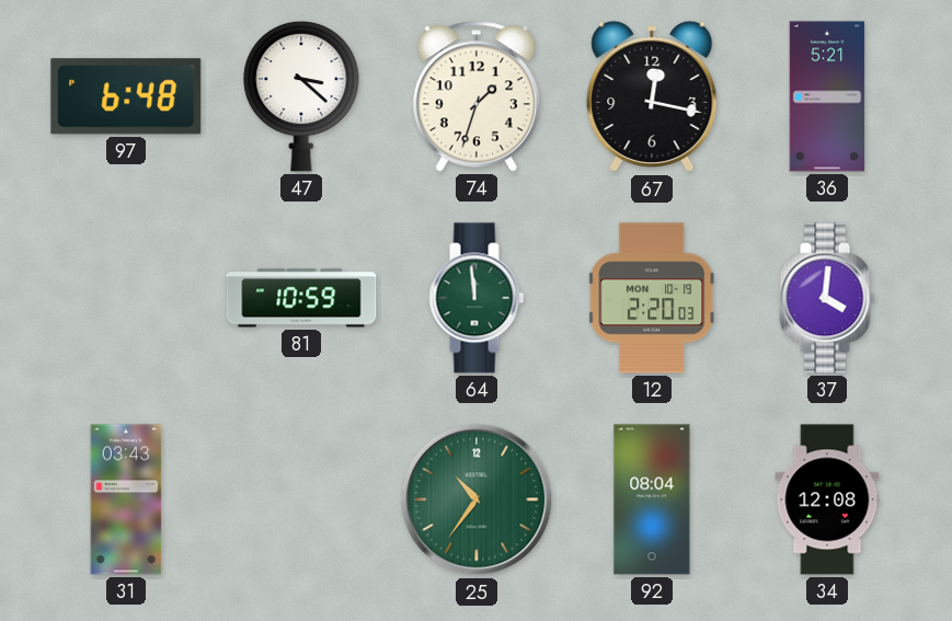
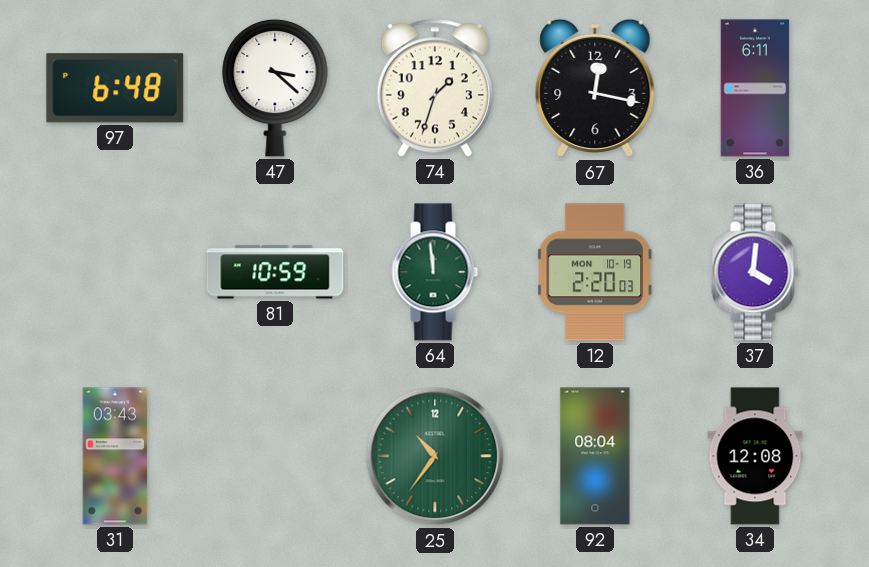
36: 5:21 -> 6:11 (755, 88)
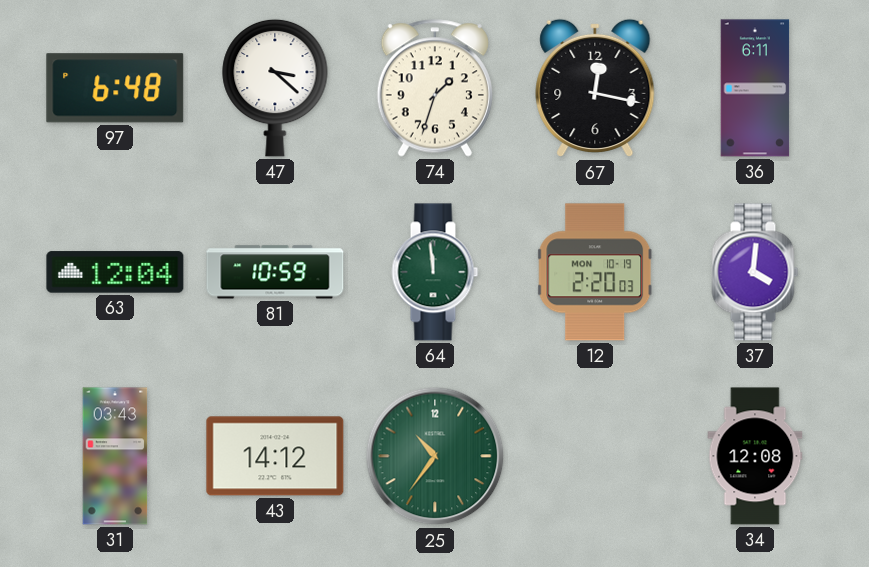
63: none -> 12:04 (115, 272)
43: none -> 14:12 (275, 456)
92: 08:04 -> none (595, 456)
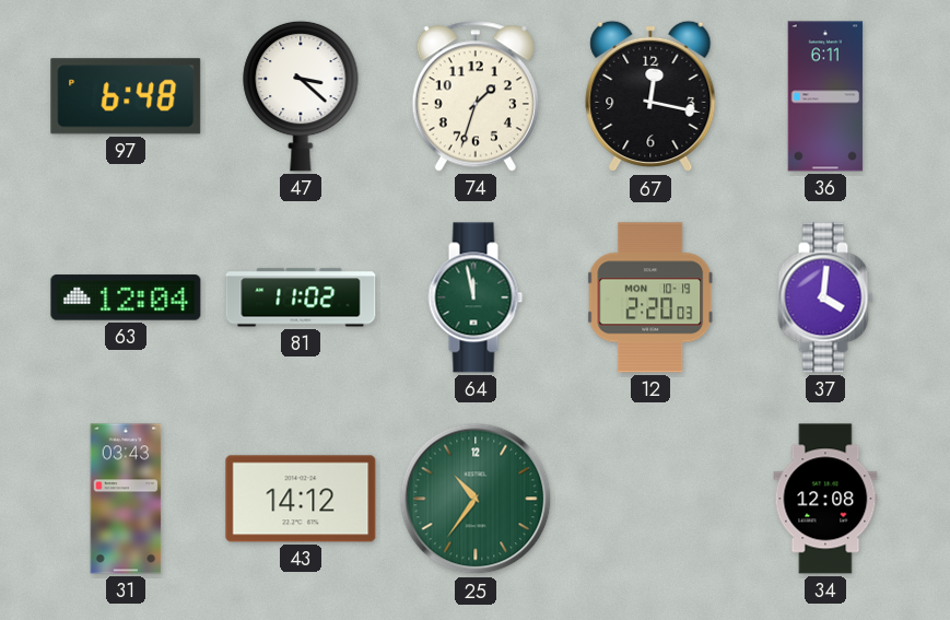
81: 10:59 -> 11:02 (301, 297)
64: 11:59 -> 11:58 (476, 297)
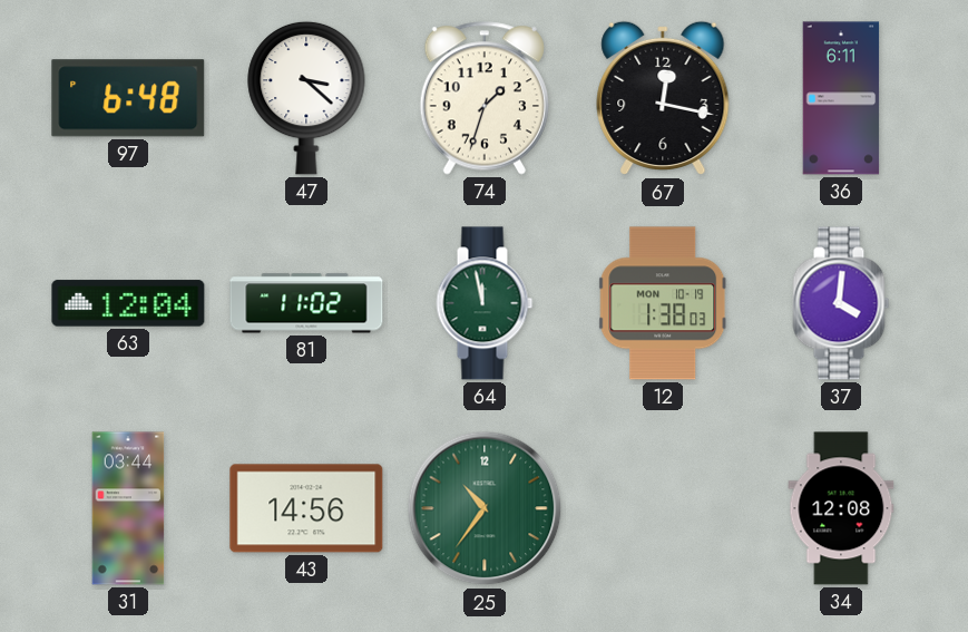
12: 2:20 -> 1:38 (663, 303)
31: 03:43 -> 03:44 (128, 508)
43: 14:12 -> 14:56 (306, 508)
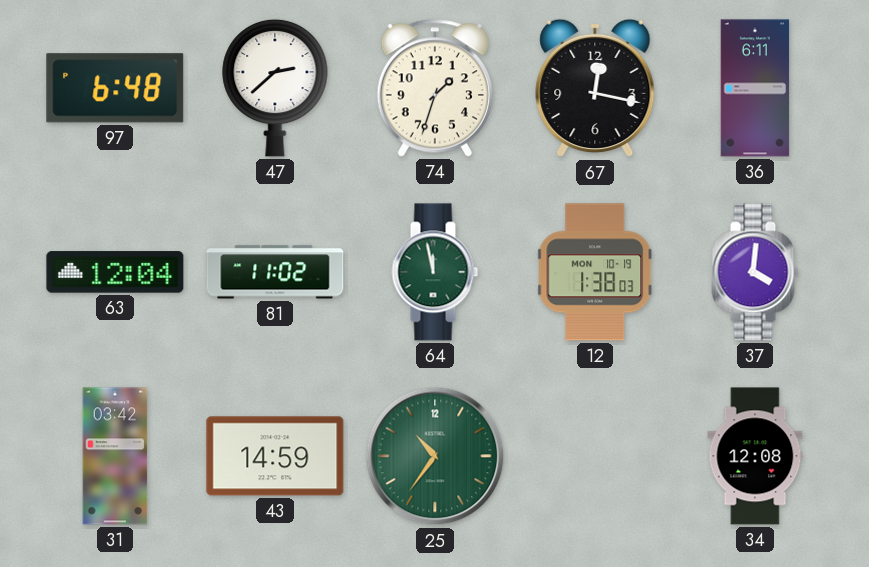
47: 3:22 -> 2:38 (275, 88)
31: 03:44 -> 03:42 (115, 456)
43: 14:56 -> 14:59 (275, 456)
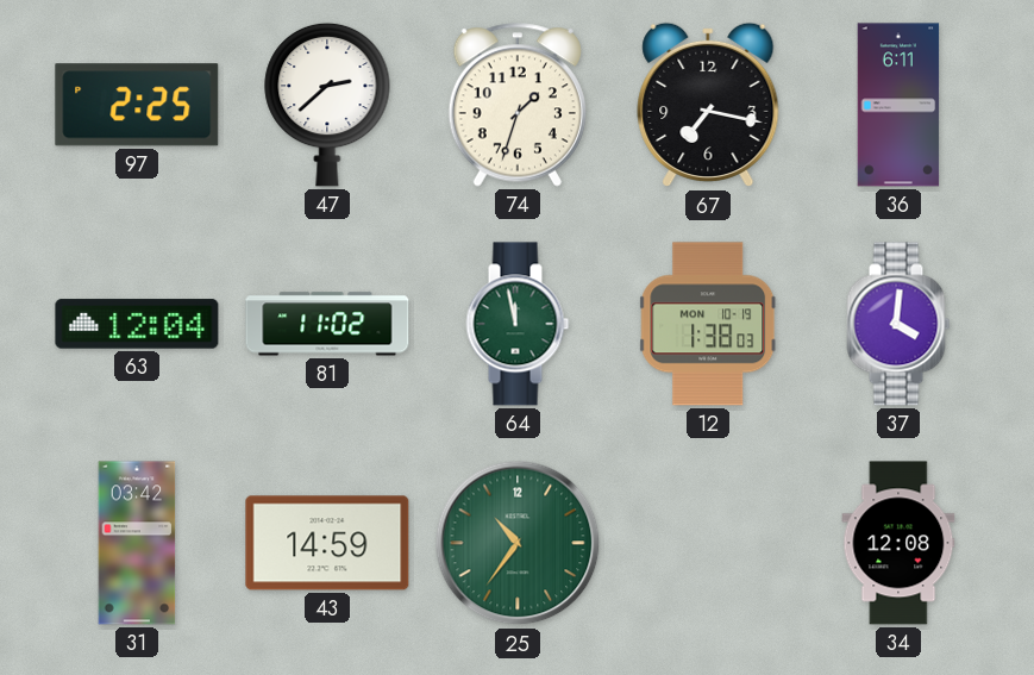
97: 6:48 -> 2:25 (137, 105)
67: 12:17 -> 7:17 (708, 105)
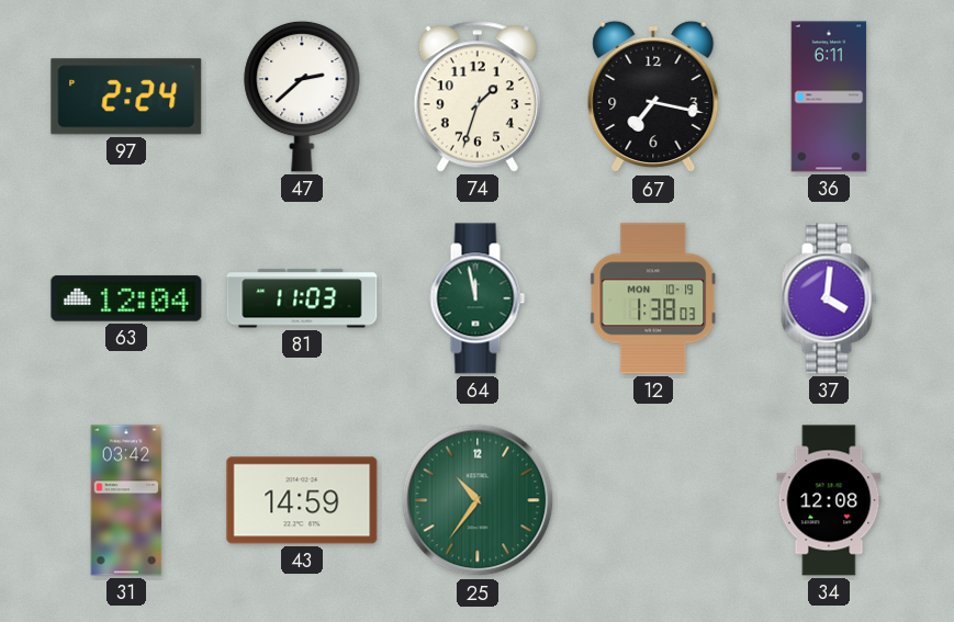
97: 2:25 -> 2:24 (126, 97)
81: 11:02 -> 11:03 (302, 298)
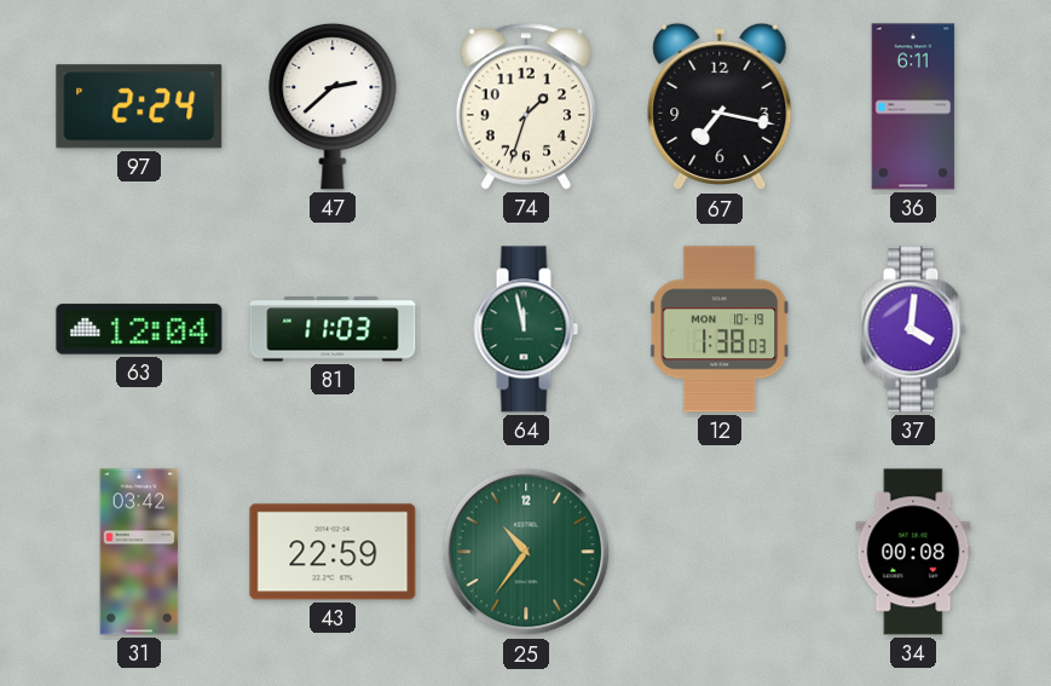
43: 14:59 -> 22:59 (333, 552)
34: 12:08 -> 00:08 (913, 552)
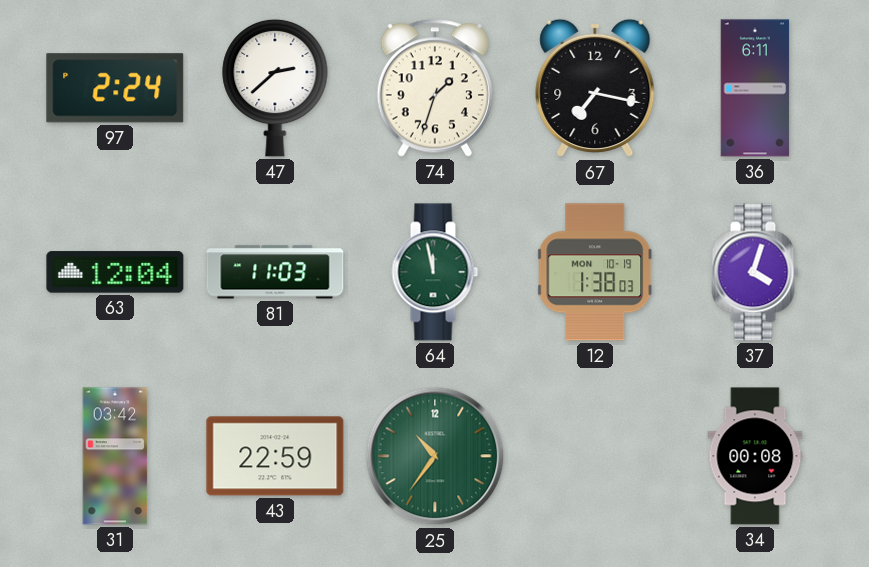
37: 4:01 -> 4:03 (755, 272)
